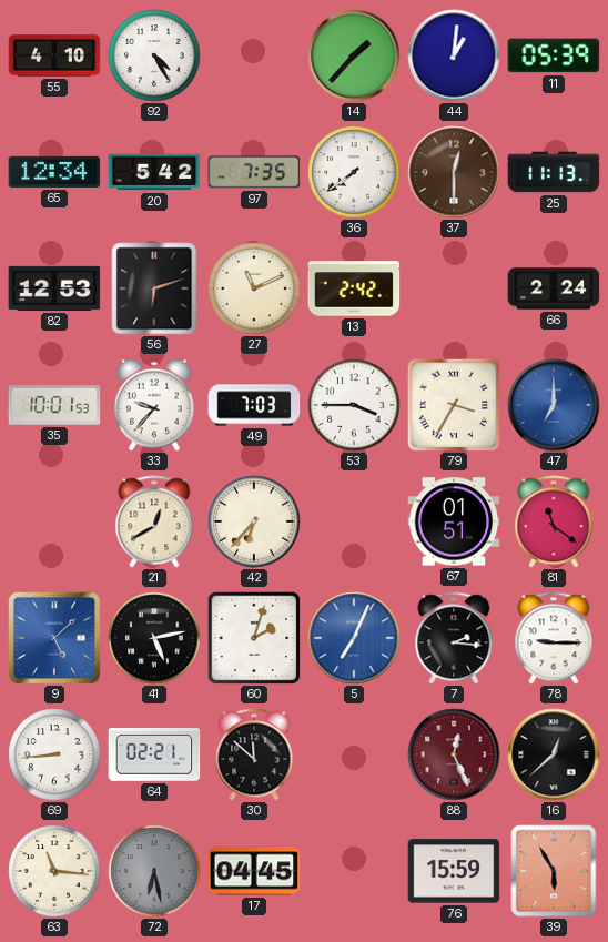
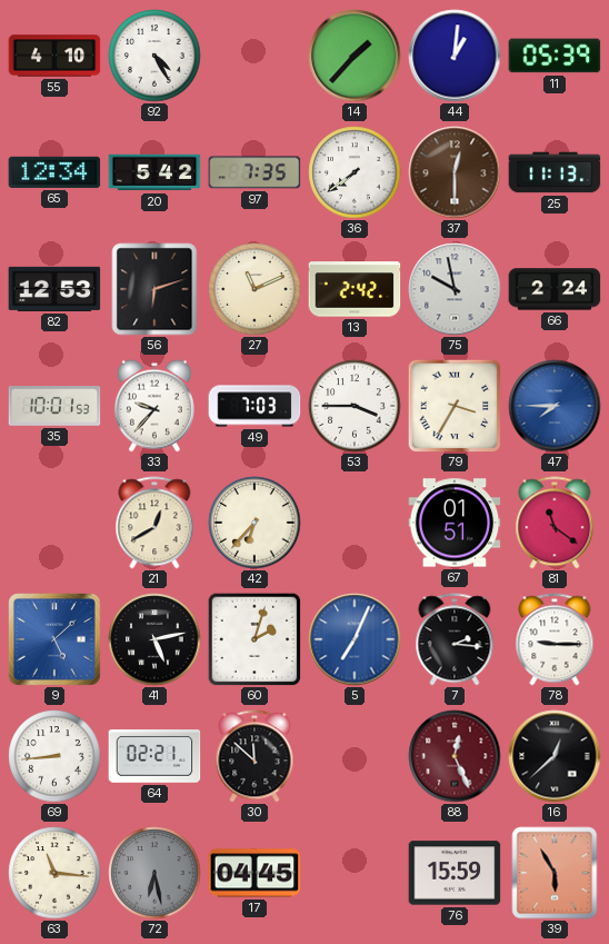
75: none -> 9:58 (455, 289)
47: 7:00 -> 7:45 (555, 406)
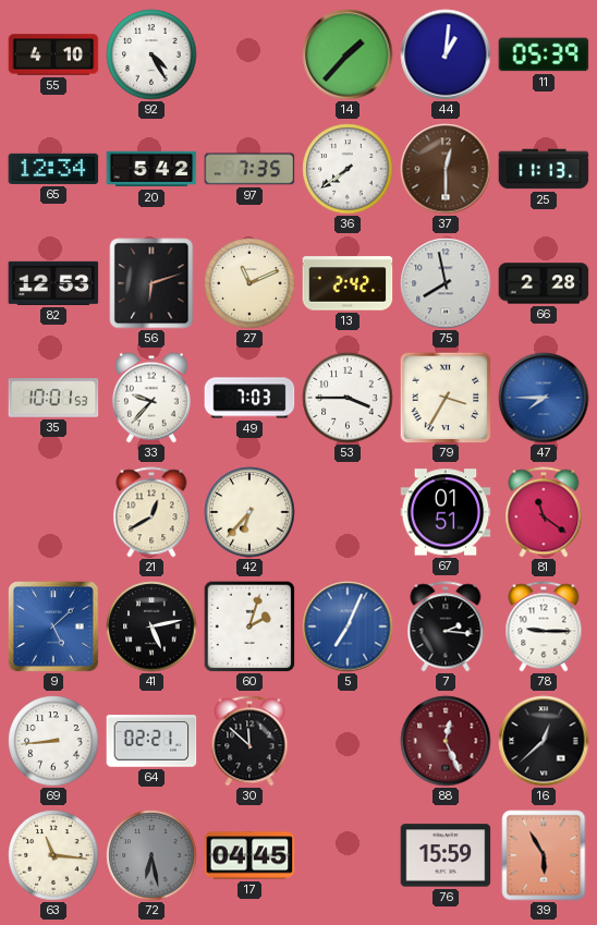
75: 9:58 -> 7:58 (446, 283)
66: 2:24 -> 2:28 (544, 283)
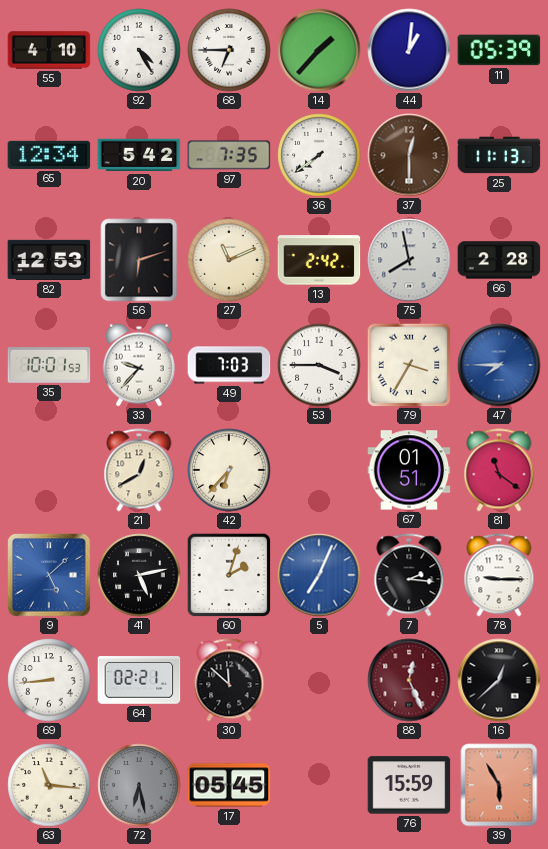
68: none -> 6:45 (229, 50)
17: 04:45 -> 05:45 (229, 785)
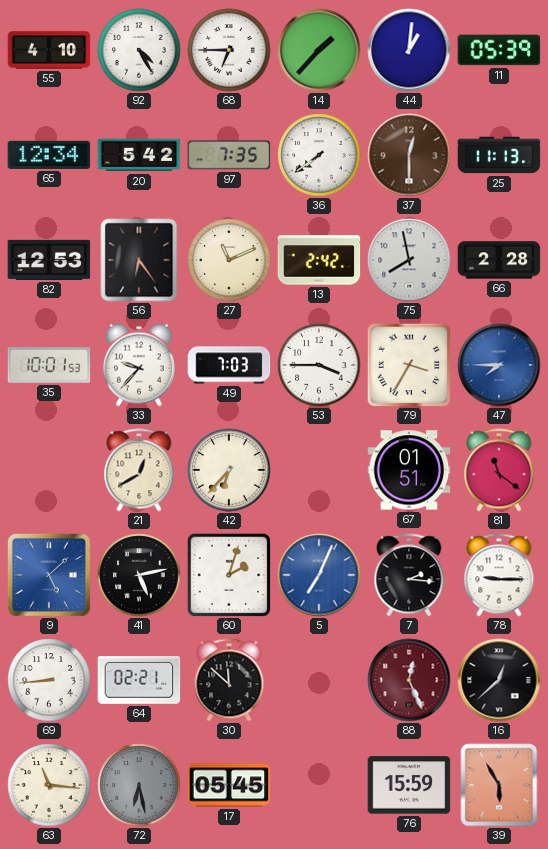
56: 6:12 -> 6:24 (139, 260)
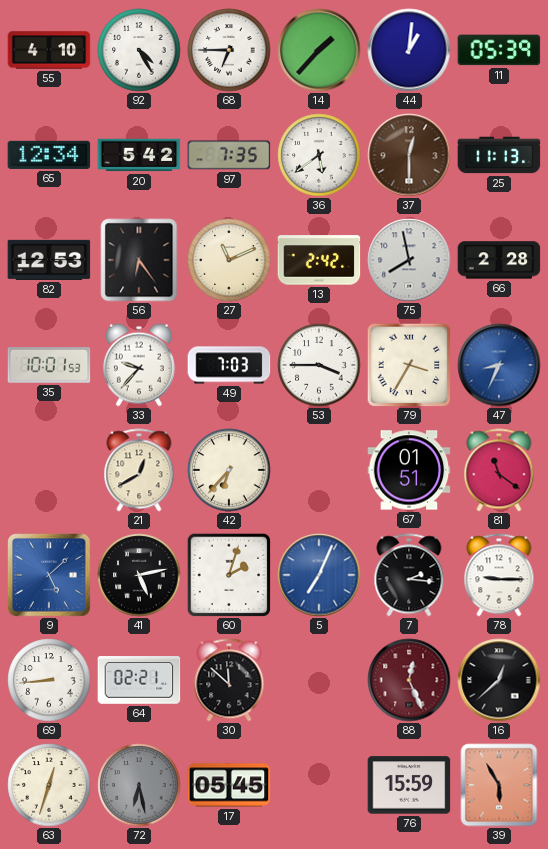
36: 7:39 -> 5:39 (319, 155)
47: 7:45 -> 8:34 (499, 365)
63: 11:16 -> 12:33 (49, 785)
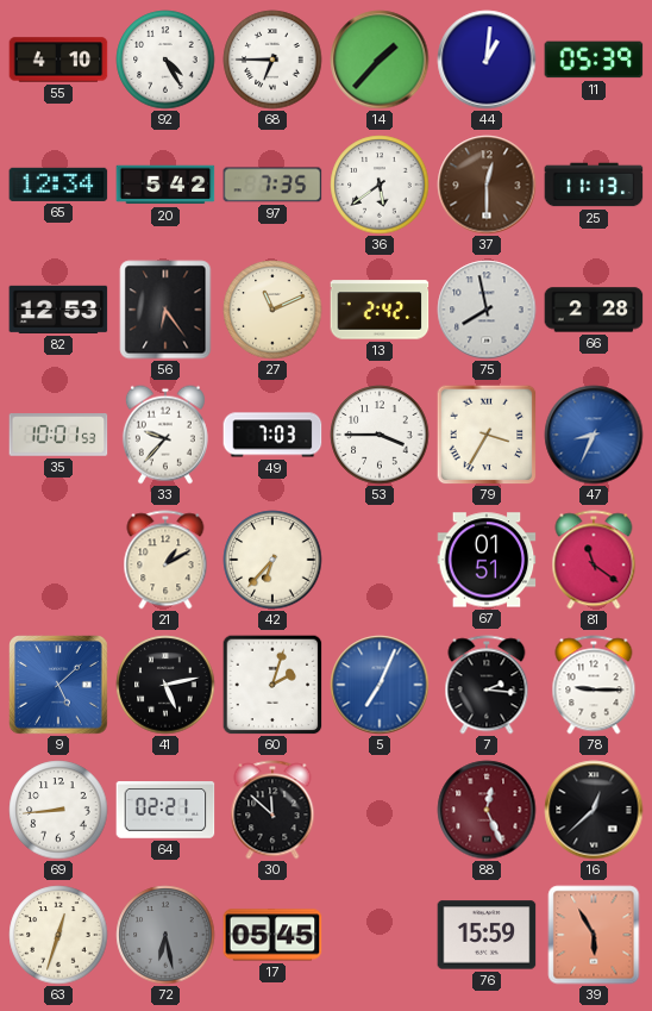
21: 12:40 -> 1:10 (165, 560)
